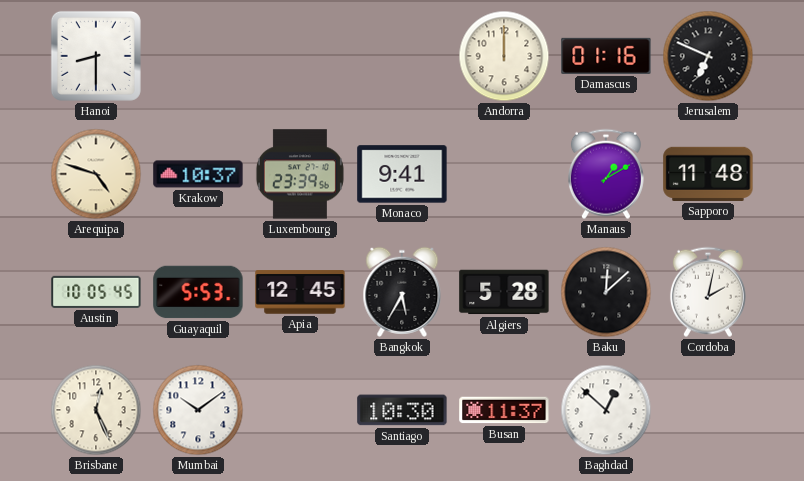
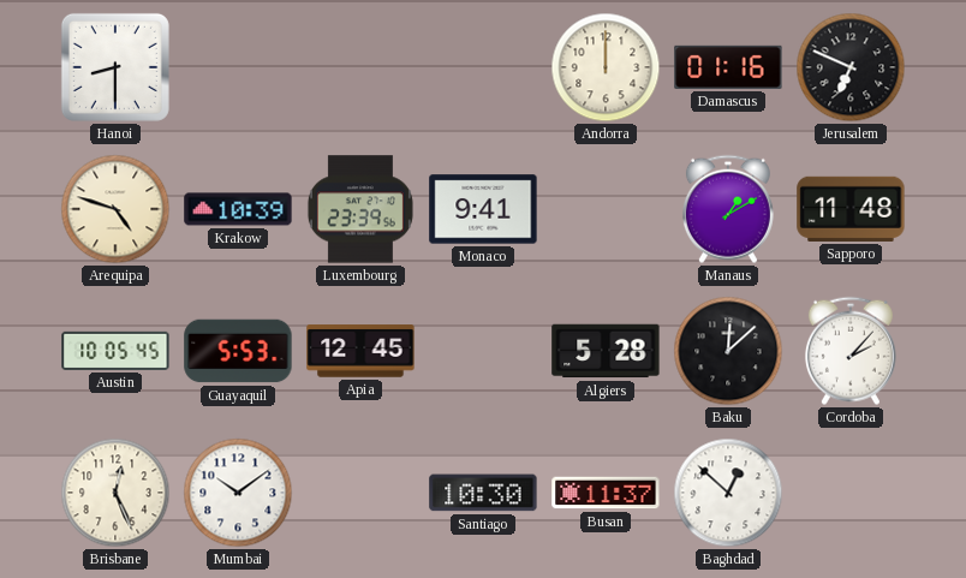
Krakow: 10:37 -> 10:39 (238, 209)
Bangkok: 5:35 -> none (402, 292)
Cordoba: 2:02 -> 2:07 (851, 351)
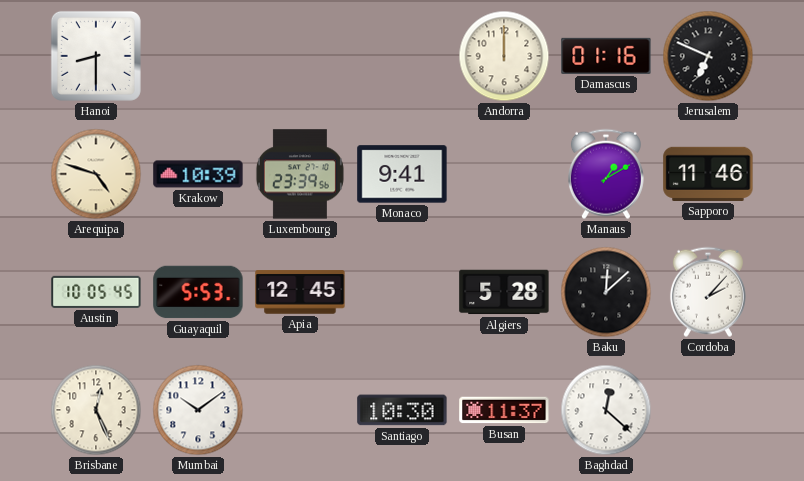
Sapporo: 11:48 -> 11:46 (708, 174)
Baghdad: 12:52 -> 12:22 (606, 410)
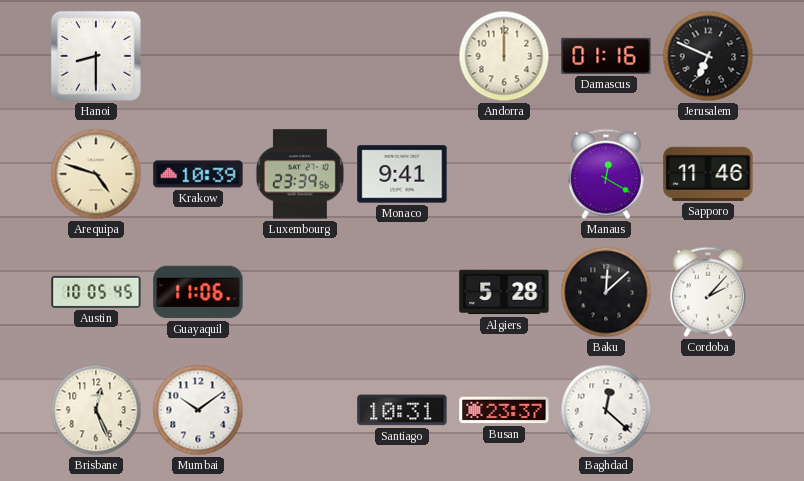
Manaus: 1:10 -> 12:20 (606, 174)
Guayaquil: 5:53 -> 11:06 (198, 292)
Apia: 12:45 -> none (300, 292)
Santiago: 10:30 -> 10:31 (402, 410)
Busan: 11:37 -> 23:37 (504, 410)
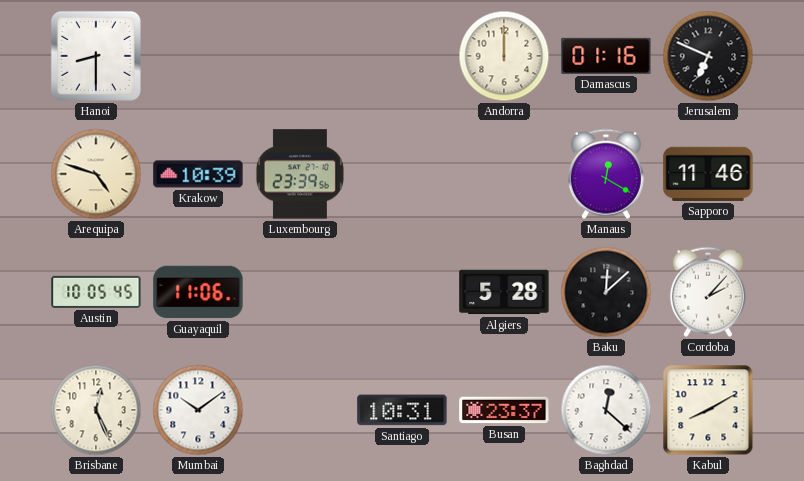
Monaco: 9:41 -> none (402, 174)
Kabul: none -> 8:10 (708, 410)
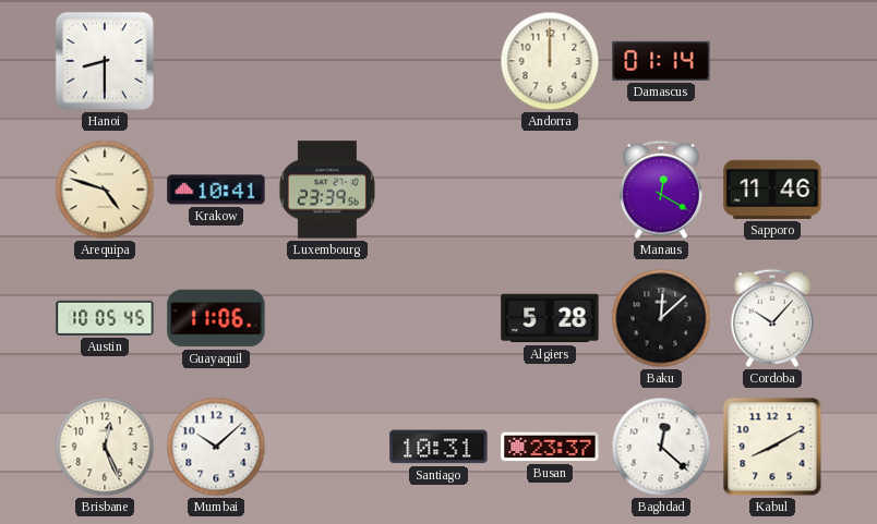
Damascus: 01:16 -> 01:14 (661, 61)
Jerusalem: 6:49 -> none (708, 56)
Krakow: 10:39 -> 10:41 (216, 190)
Cordoba: 2:07 -> 10:07 (772, 318)
Mumbai: 10:09 -> 10:08 (216, 447)
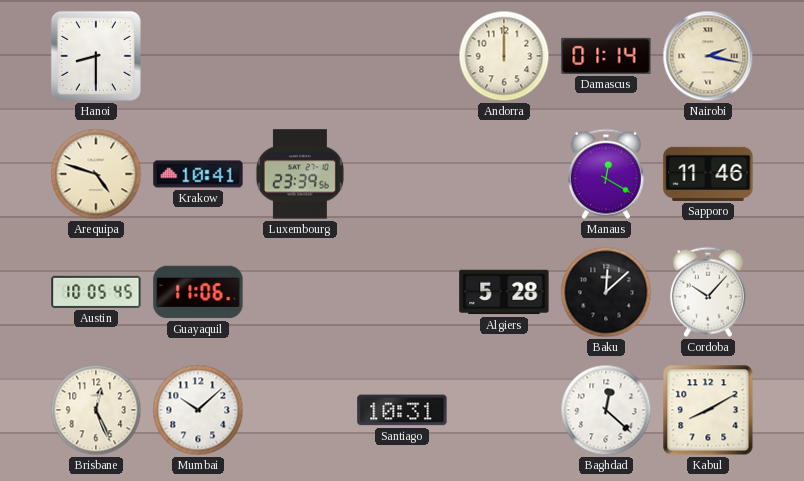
Nairobi: none -> 2:17 (708, 56)
Busan: 23:37 -> none (550, 447)
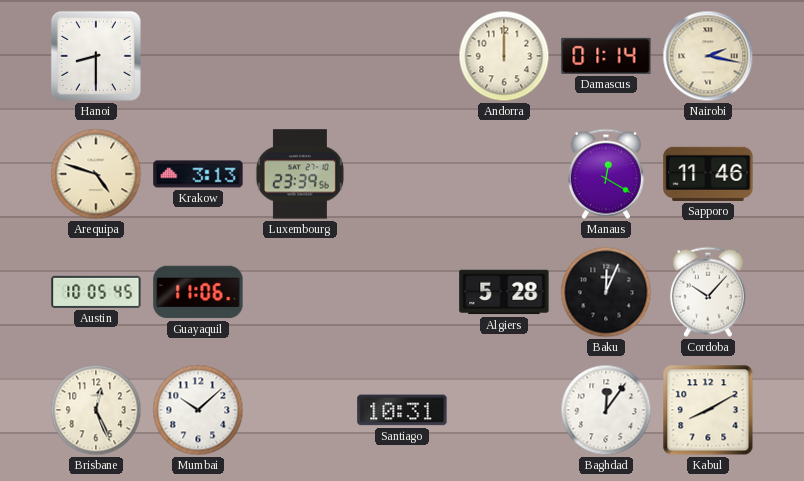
Krakow: 10:41 -> 3:13 (198, 174)
Baku: 12:08 -> 12:04 (606, 292)
Baghdad: 12:22 -> 12:06 (606, 410)
